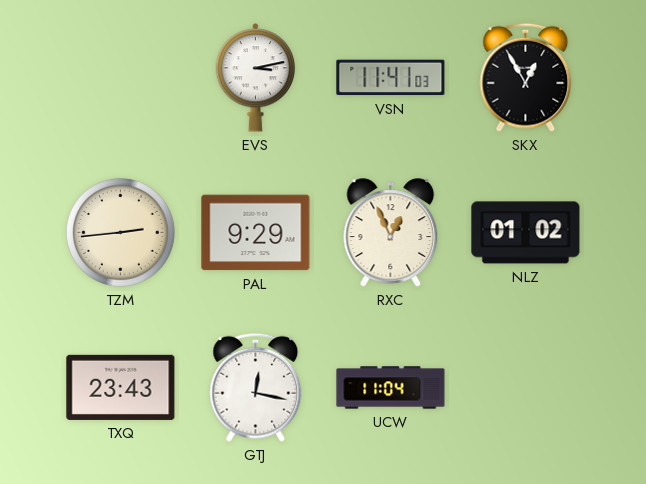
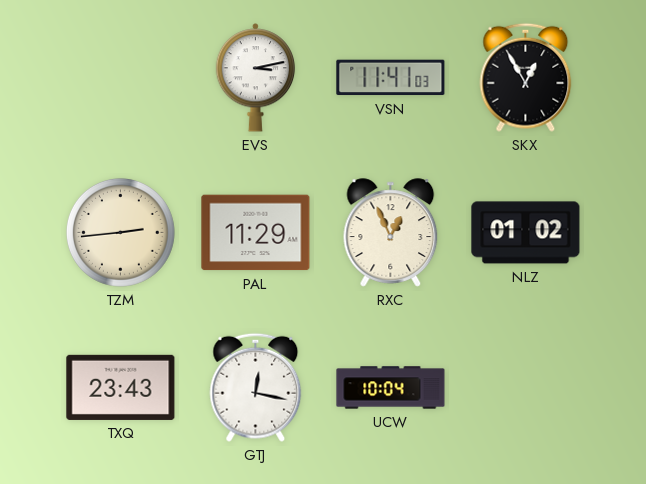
PAL: 9:29 -> 11:29 (256, 233)
UCW: 11:04 -> 10:04 (391, 388)
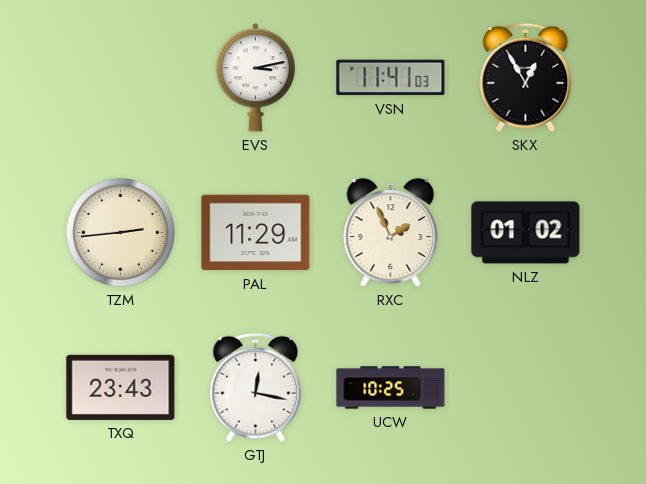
RXC: 12:56 -> 1:56 (391, 233)
UCW: 10:04 -> 10:25 (391, 388)
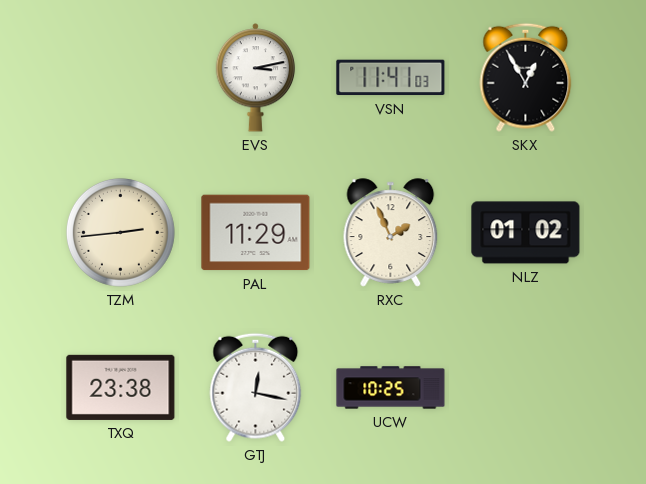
TXQ: 23:43 -> 23:38 (121, 387)
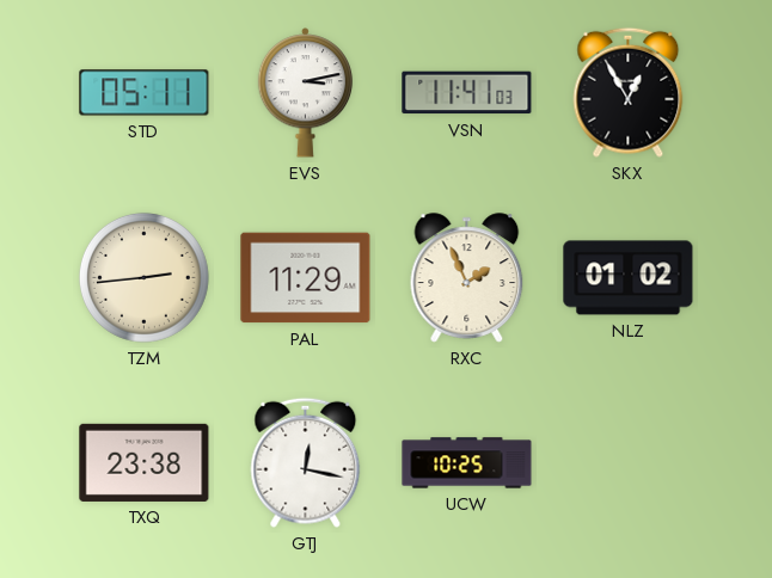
STD: none -> 05:11 (145, 93)
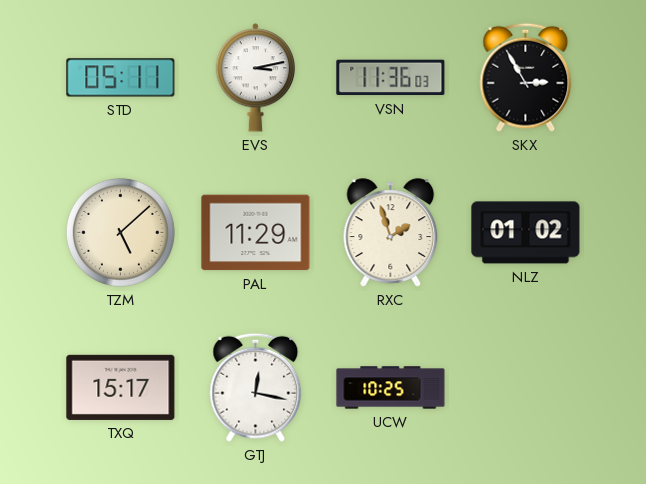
VSN: 11:41 -> 11:36 (391, 78)
SKX: 12:55 -> 2:55 (526, 77)
TZM: 2:44 -> 5:08 (120, 232)
RXC: 1:56 -> 1:57 (391, 233)
TXQ: 23:38 -> 15:17 (121, 387)
